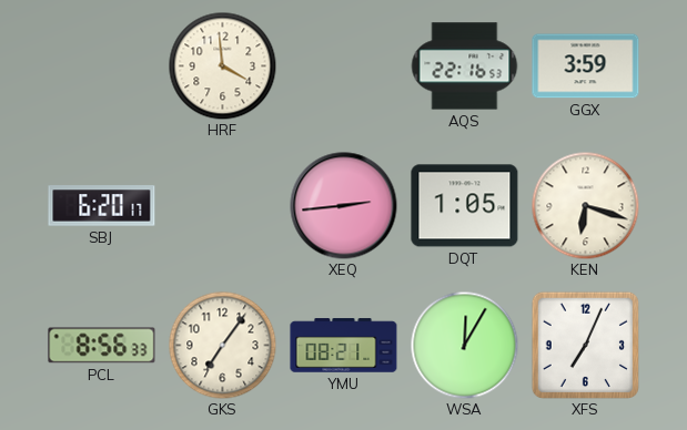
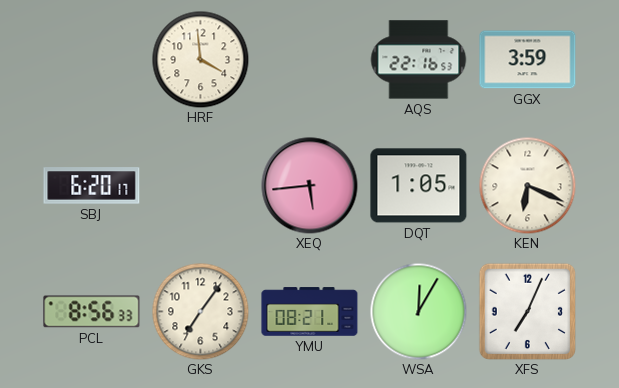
XEQ: 2:44 -> 5:44 (310, 186)
KEN: 6:18 -> 6:19 (527, 185)
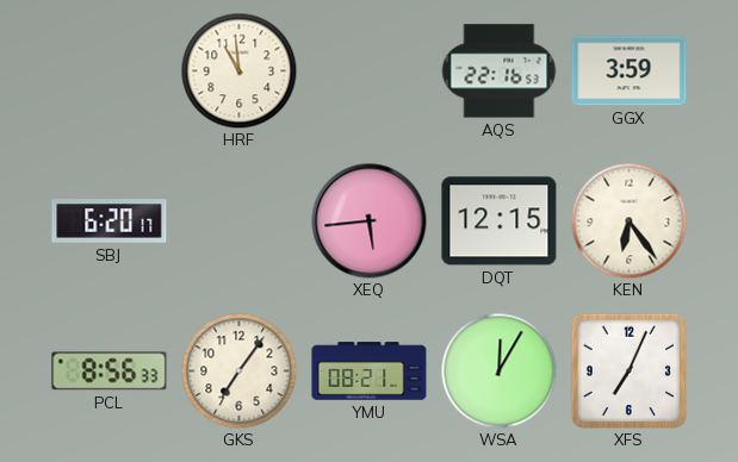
HRF: 3:59 -> 10:59 (238, 70)
DQT: 1:05 -> 12:15 (500, 221)
KEN: 6:19 -> 6:24 (628, 220)
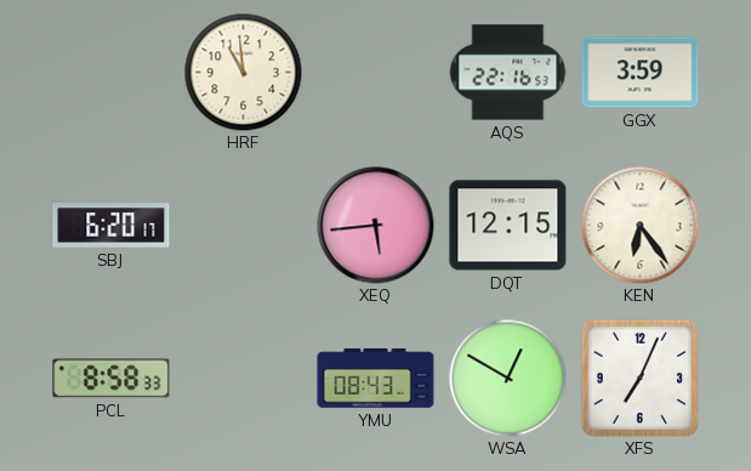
PCL: 8:56 -> 8:58 (112, 379)
GKS: 7:06 -> none (238, 370)
YMU: 08:21 -> 08:43 (376, 379)
WSA: 12:05 -> 12:50 (507, 378)
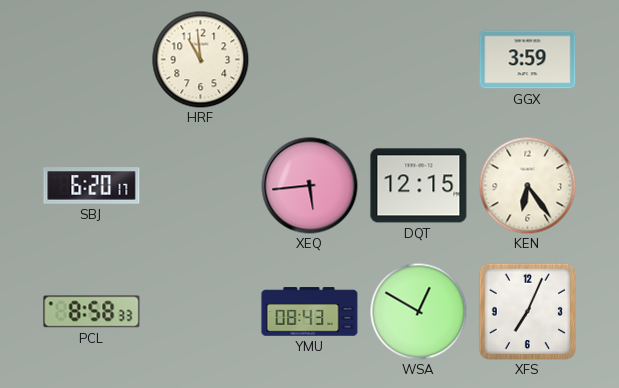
AQS: 22:16 -> none (507, 73)
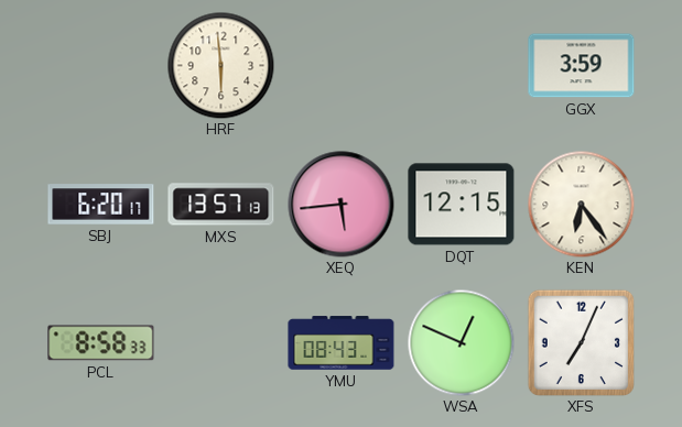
HRF: 10:59 -> 5:59 (220, 65)
MXS: none -> 13:57 (221, 205)
WSA: 12:50 -> 12:49 (461, 342)
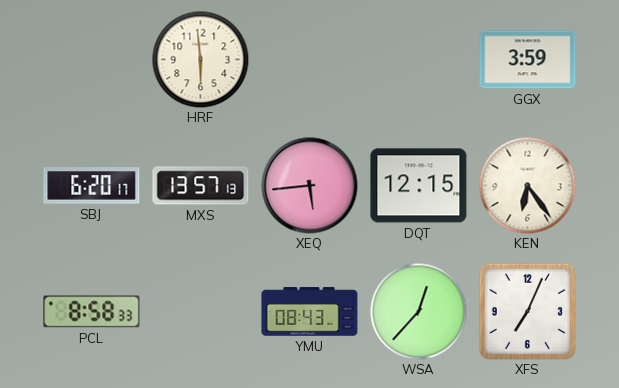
WSA: 12:49 -> 12:37 (418, 311)
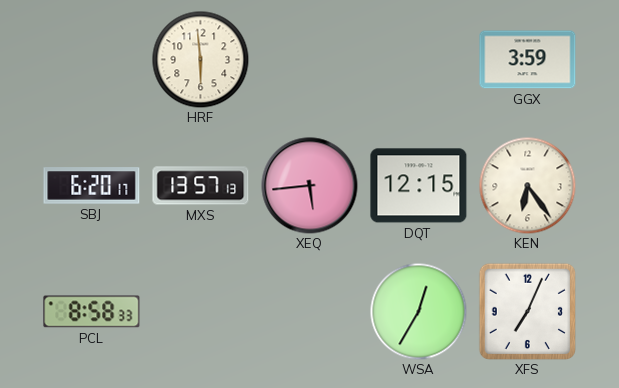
YMU: 08:43 -> none (310, 312)
WSA: 12:37 -> 12:35 (418, 311)
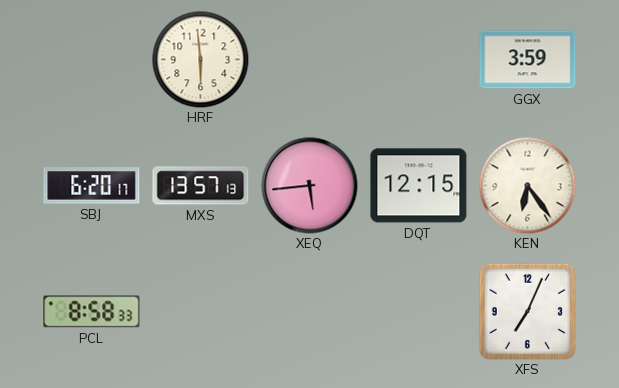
WSA: 12:35 -> none (418, 311)
